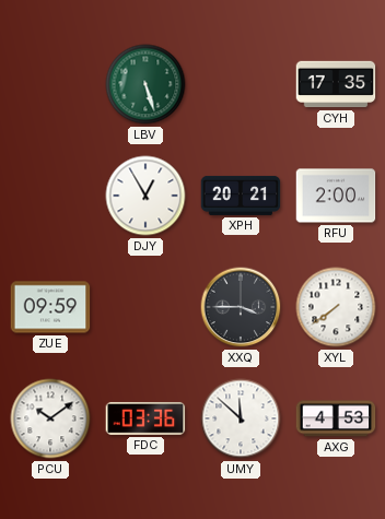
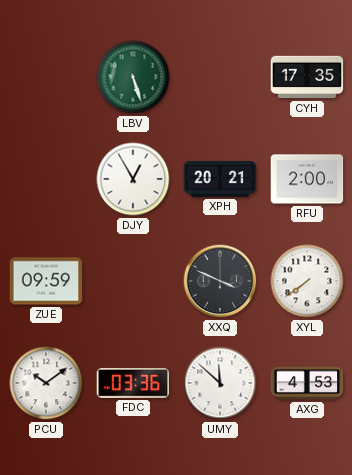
XXQ: 3:45 -> 3:49 (220, 281)
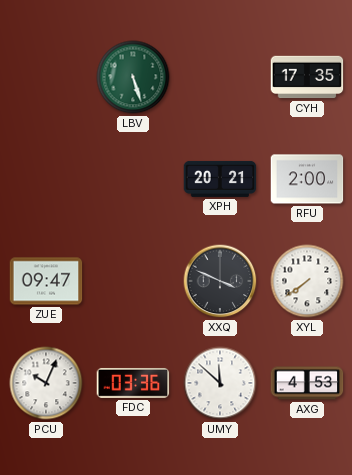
DJY: 12:55 -> none (133, 179)
ZUE: 09:59 -> 09:47 (46, 281)
PCU: 10:09 -> 10:04 (46, 383)
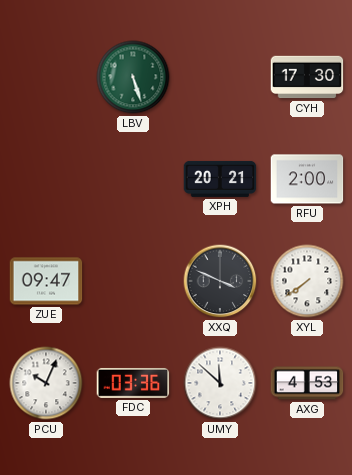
CYH: 17:35 -> 17:30 (307, 77)
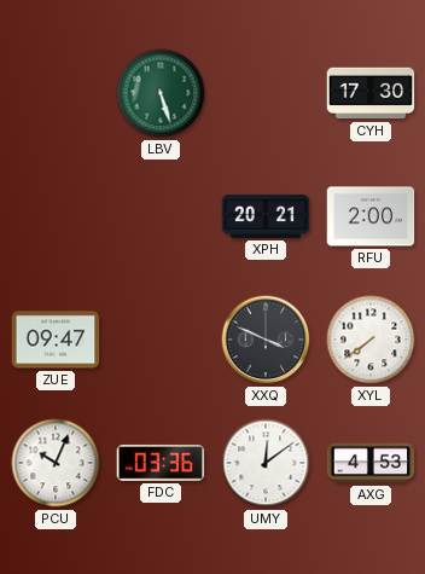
UMY: 11:52 -> 12:09 (266, 463)
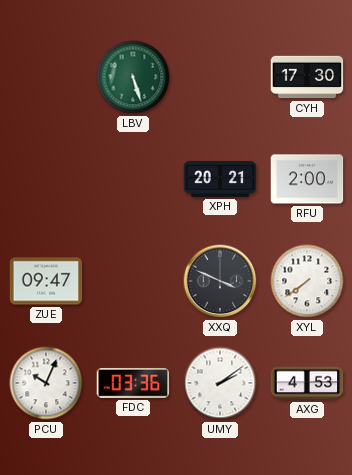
UMY: 12:09 -> 2:09 (220, 383)
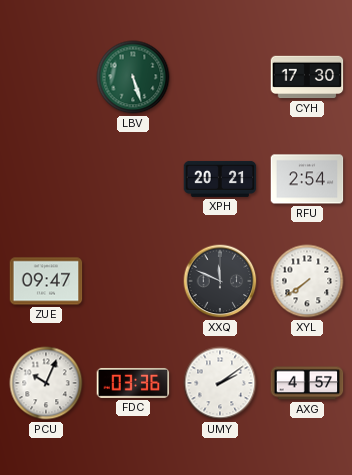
RFU: 2:00 -> 2:54 (307, 179)
XXQ: 3:49 -> 11:49 (220, 281)
AXG: 4:53 -> 4:57 (307, 383)
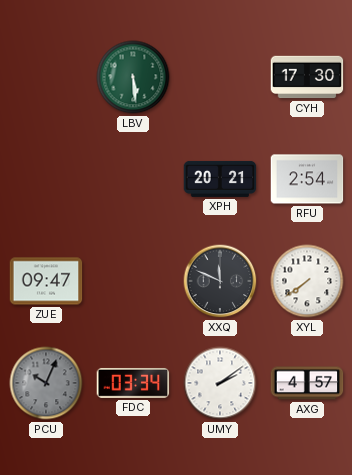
LBV: 5:27 -> 5:29 (133, 77)
PCU dial: white -> grey (46, 383)
FDC: 03:36 -> 03:34 (133, 383)
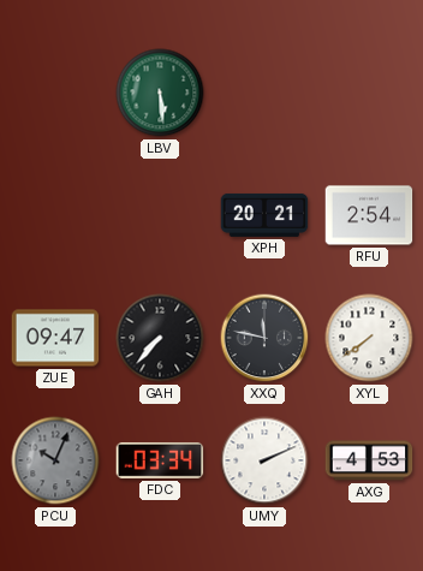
CYH: 17:30 -> none (307, 77)
GAH: none -> 7:37 (160, 338)
XXQ: 11:49 -> 11:47 (264, 338)
UMY: 2:09 -> 2:11 (264, 460)
AXG: 4:57 -> 4:53 (369, 460)
